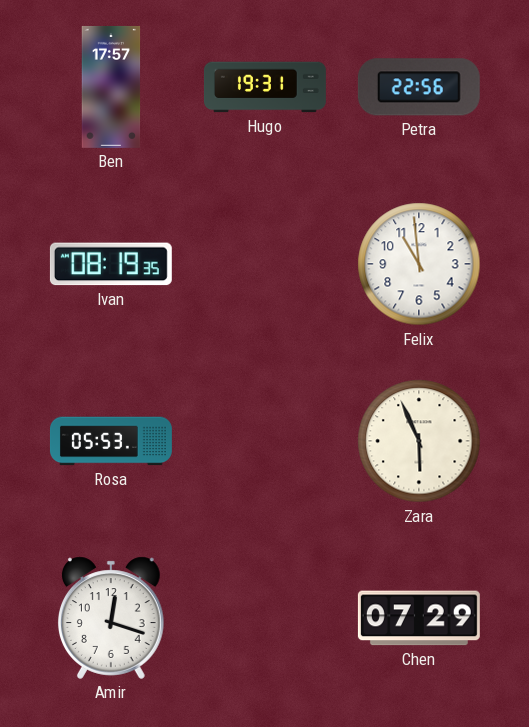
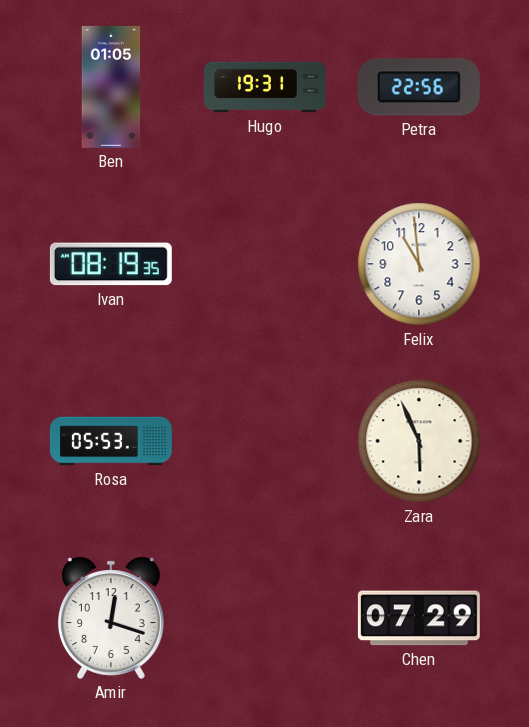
Ben: 17:57 -> 01:05 (111, 87)
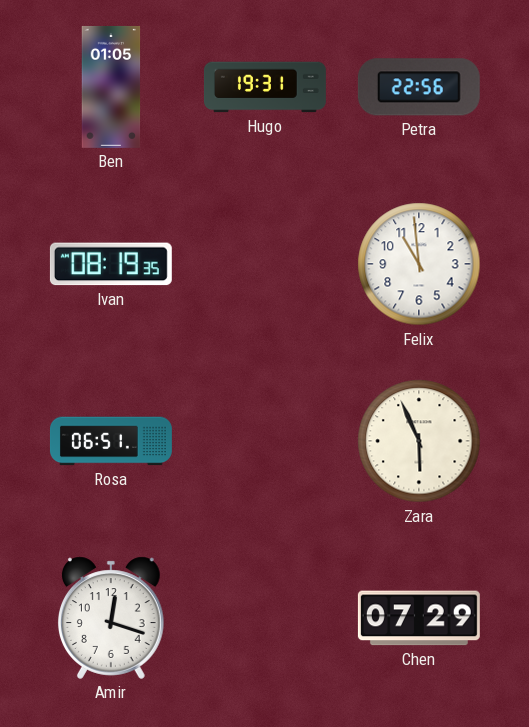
Rosa: 05:53 -> 06:51 (111, 441)
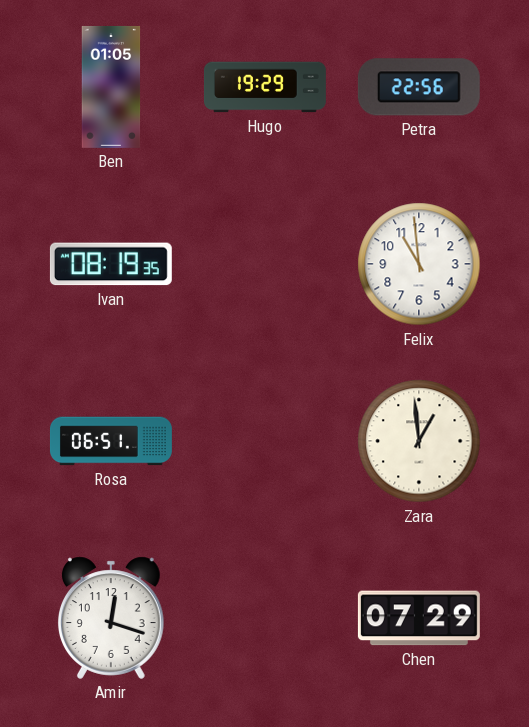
Hugo: 19:31 -> 19:29 (265, 87)
Zara: 5:56 -> 12:59 (419, 441)
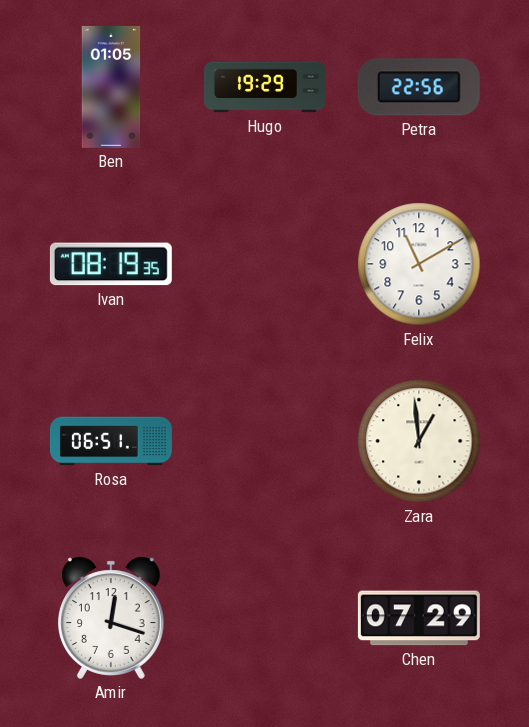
Felix: 10:59 -> 11:10 (419, 264)
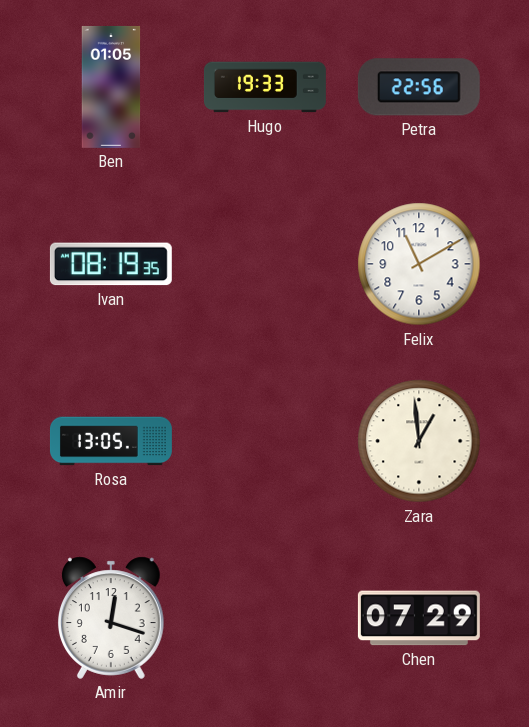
Hugo: 19:29 -> 19:33 (265, 87)
Rosa: 06:51 -> 13:05 (111, 441)
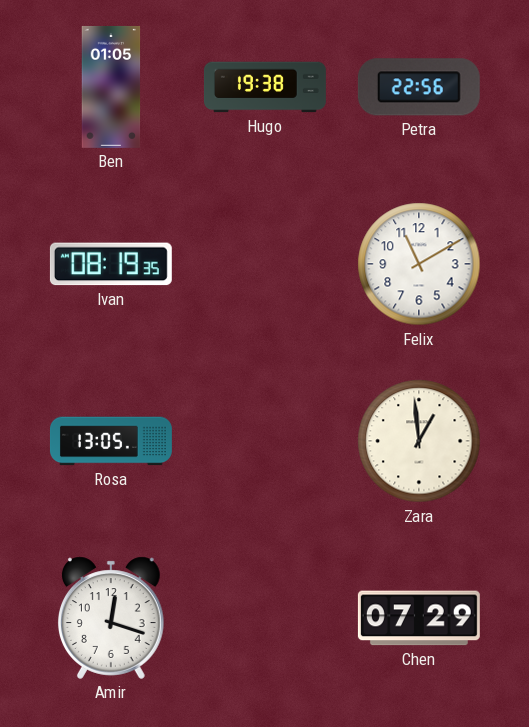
Hugo: 19:33 -> 19:38 (265, 87)
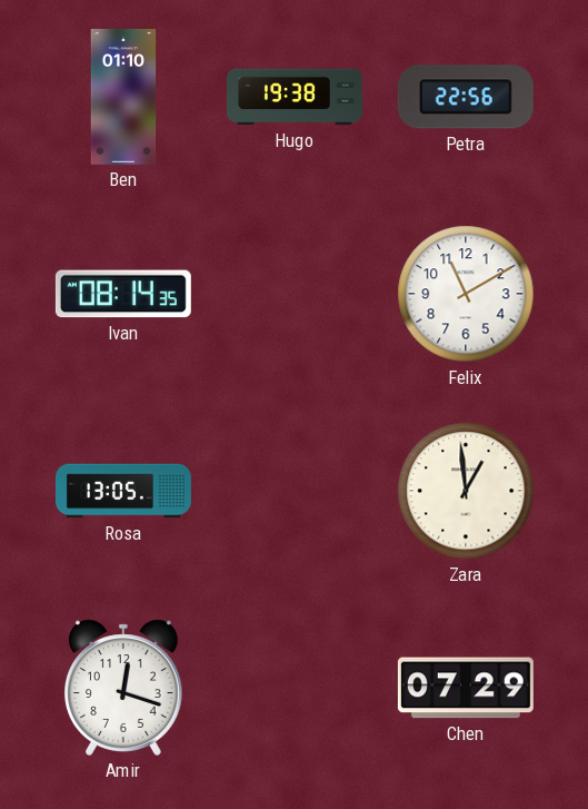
Ben: 01:05 -> 01:10 (123, 97)
Ivan: 08:19 -> 08:14 (123, 294)
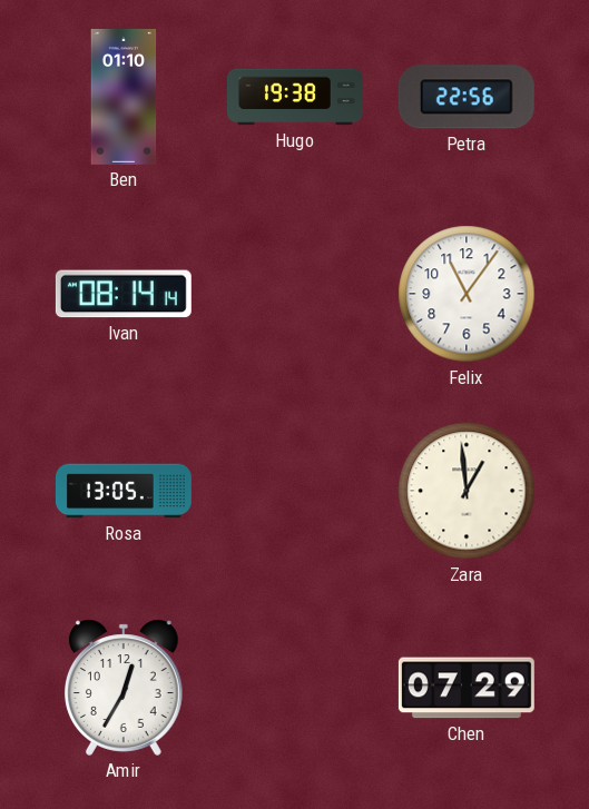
Ivan: 08:14:35 -> 08:14:14 (124, 294)
Felix: 11:10 -> 11:06 (467, 294)
Amir: 12:18 -> 12:35 (124, 688)
